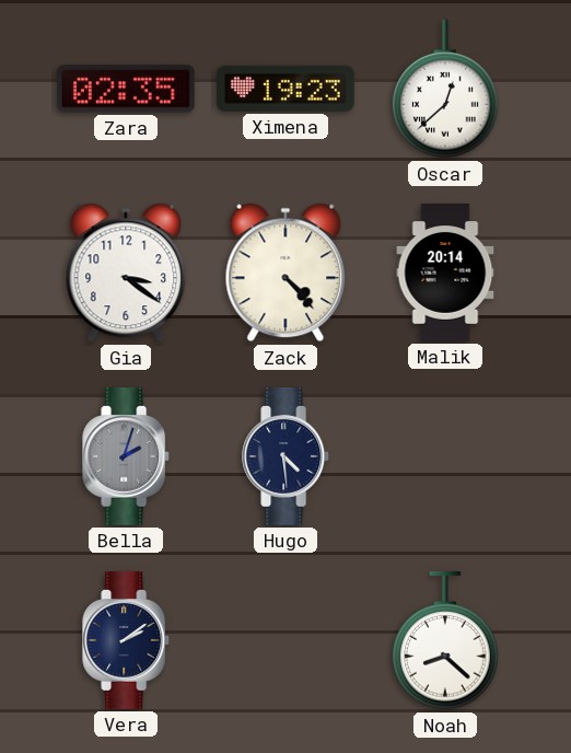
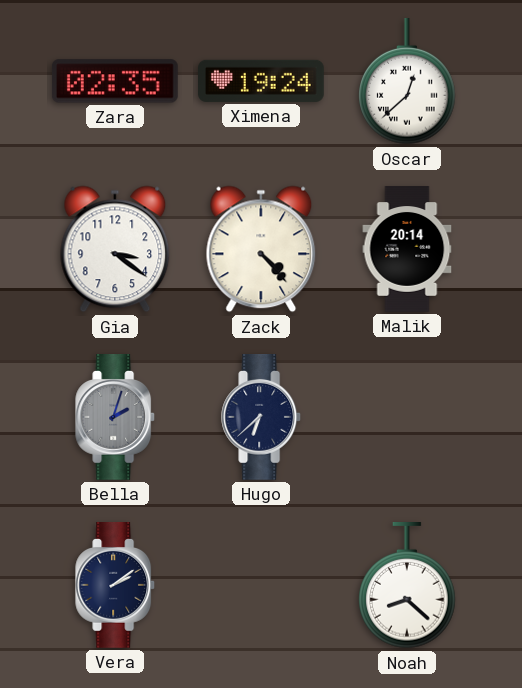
Ximena: 19:23 -> 19:24 (262, 81)
Hugo: 4:29 -> 6:38 (262, 418)
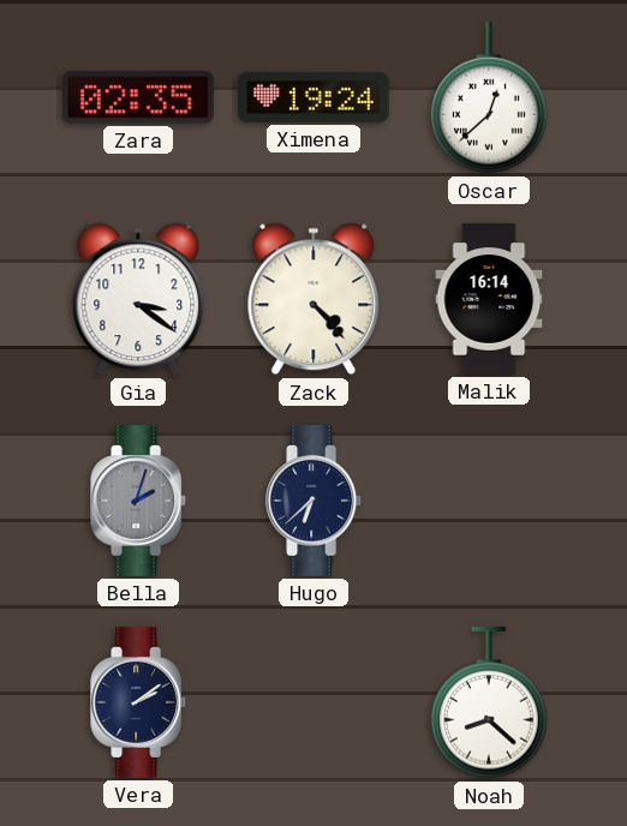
Malik: 20:14 -> 16:14 (489, 299)
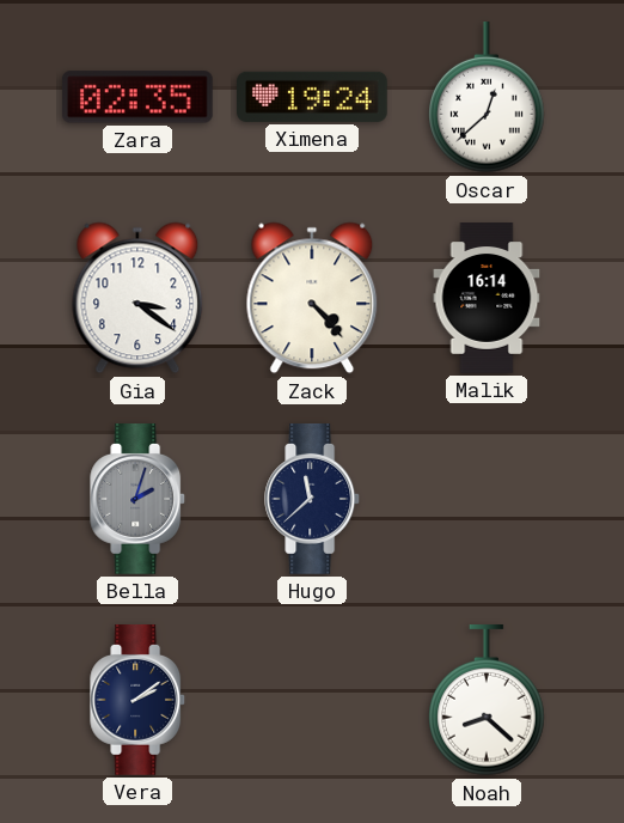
Hugo: 6:38 -> 11:38 (313, 500)
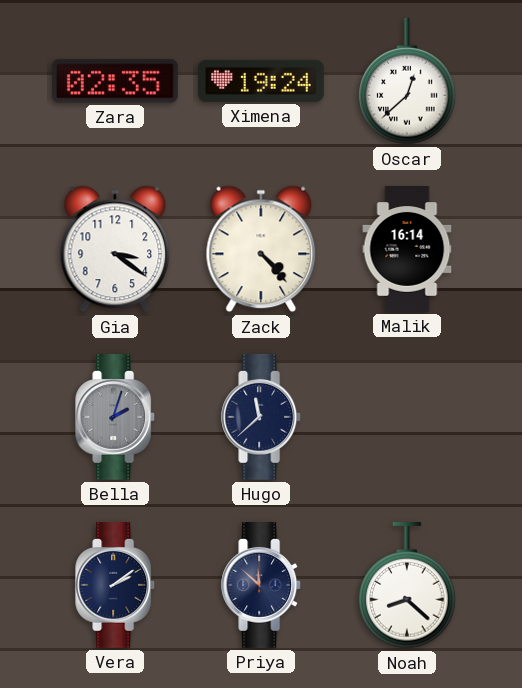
Priya: none -> 11:52 (262, 586)
